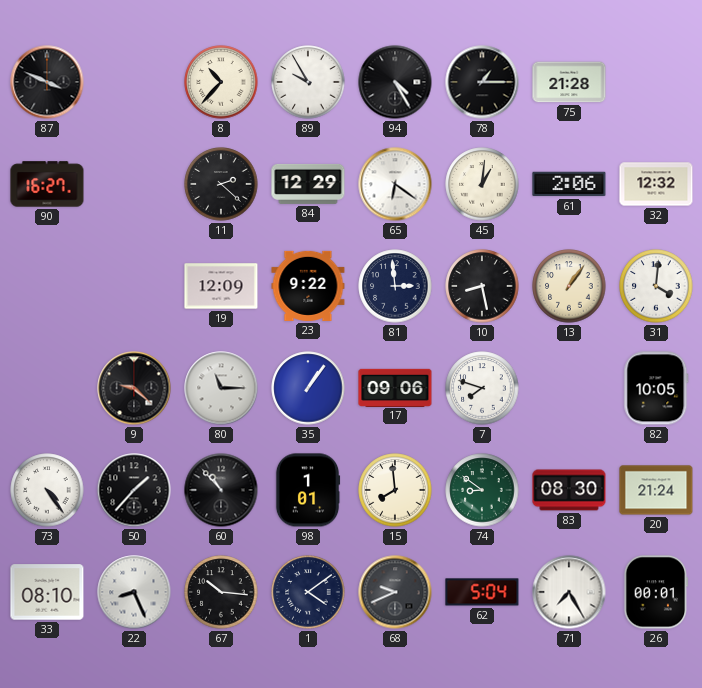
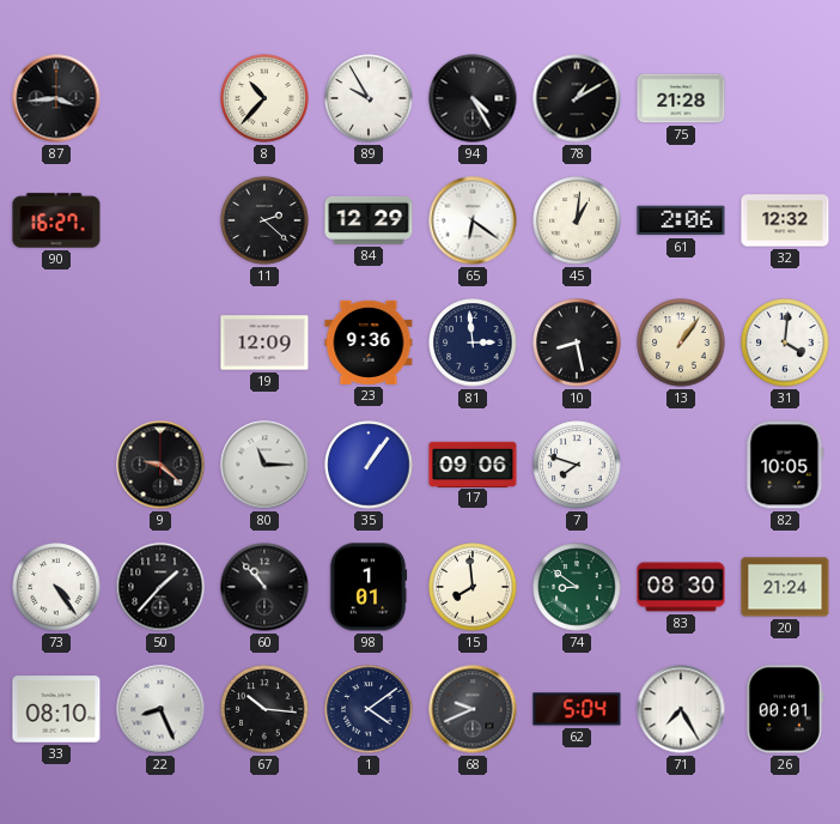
87: 3:49 -> 3:44 (56, 98)
78: 1:15 -> 1:10 (577, 98)
23: 9:22 -> 9:36 (369, 343)
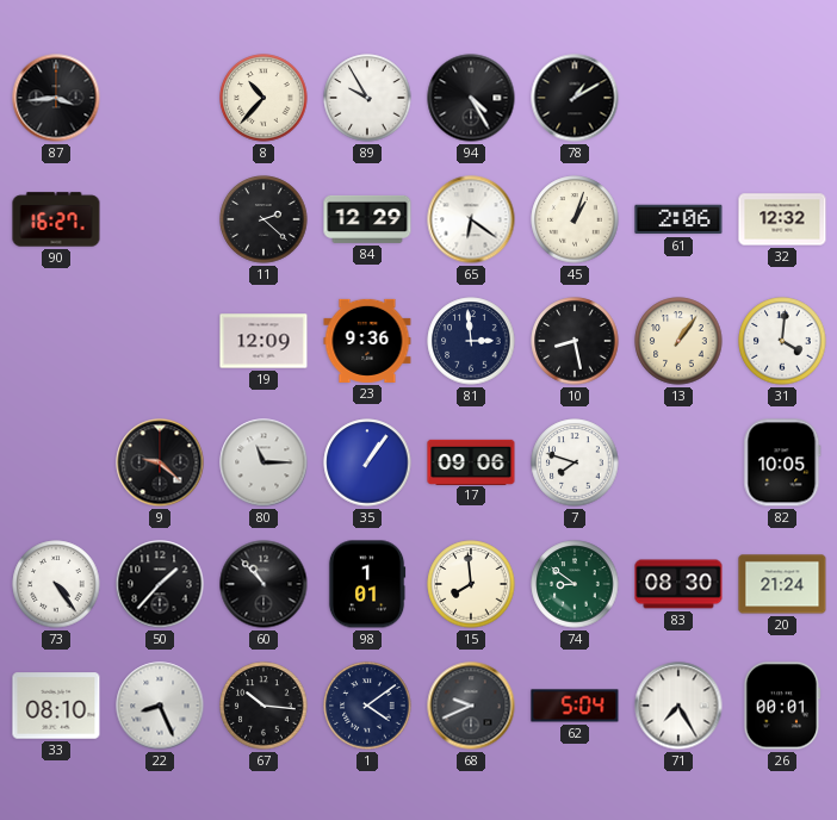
75: 21:28 -> none (681, 98)
45: 1:01 -> 1:03 (575, 219)
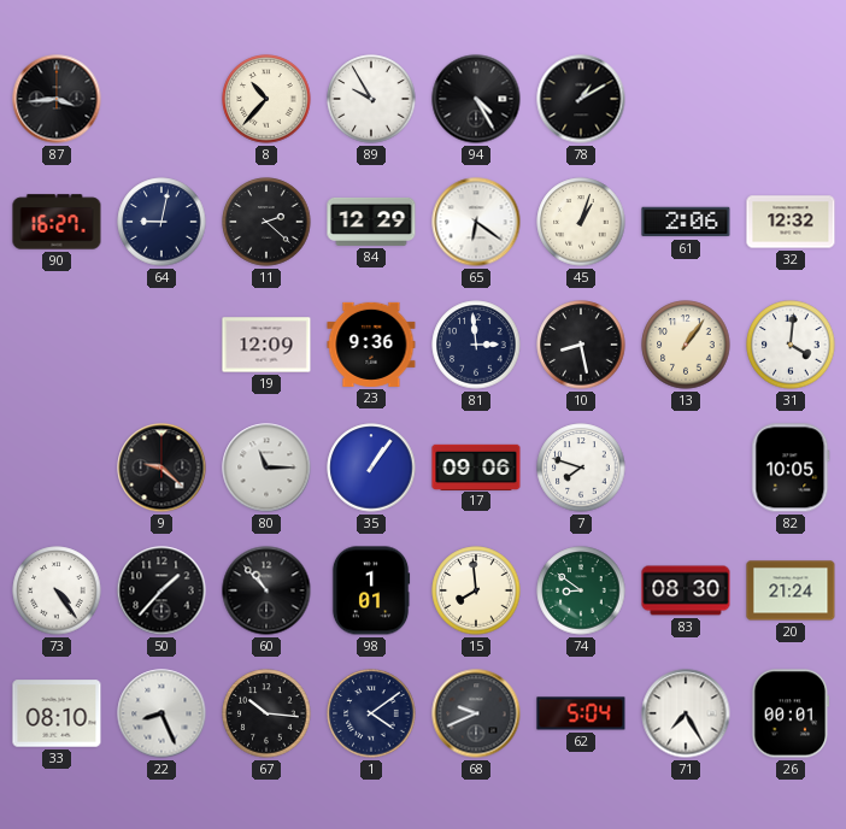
64: none -> 9:02 (161, 222)
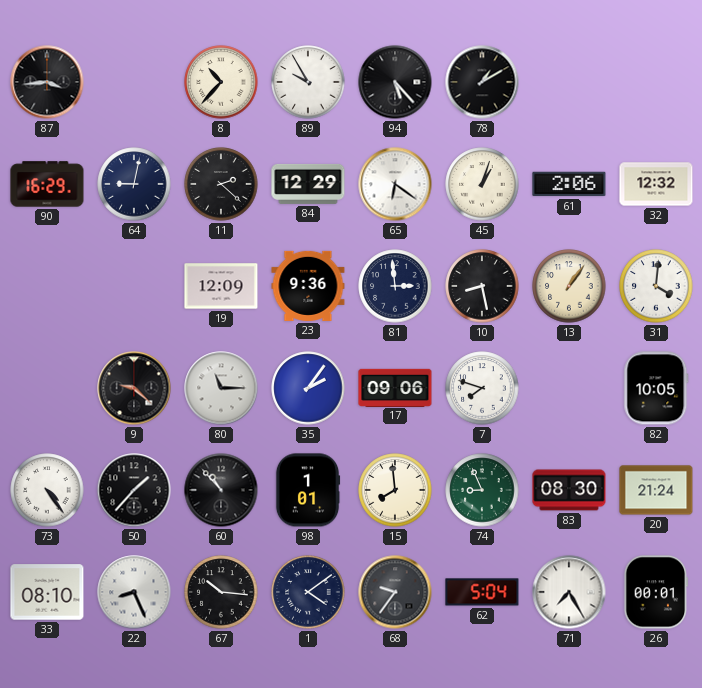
94: 4:25 -> 5:23 (395, 82)
90: 16:27 -> 16:29 (47, 184)
35: 1:06 -> 2:06 (308, 388)
74: 8:51 -> 8:56 (482, 490)
68: 9:41 -> 9:36 (395, 592)
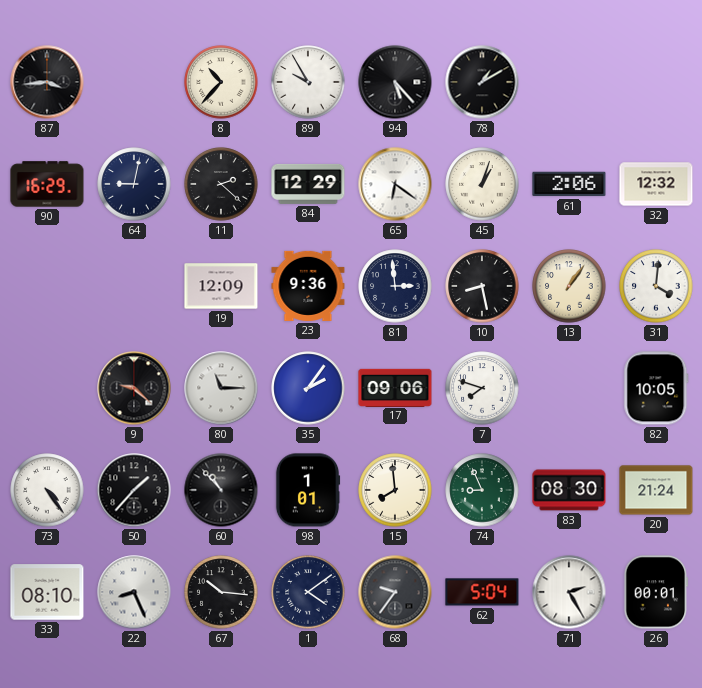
71: 7:25 -> 2:25 (569, 592)
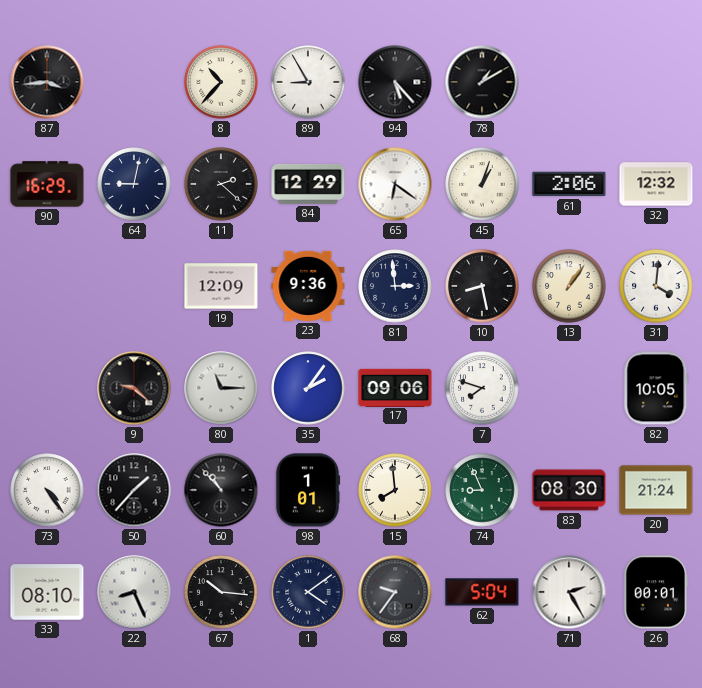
89: 9:55 -> 8:55 (308, 82)
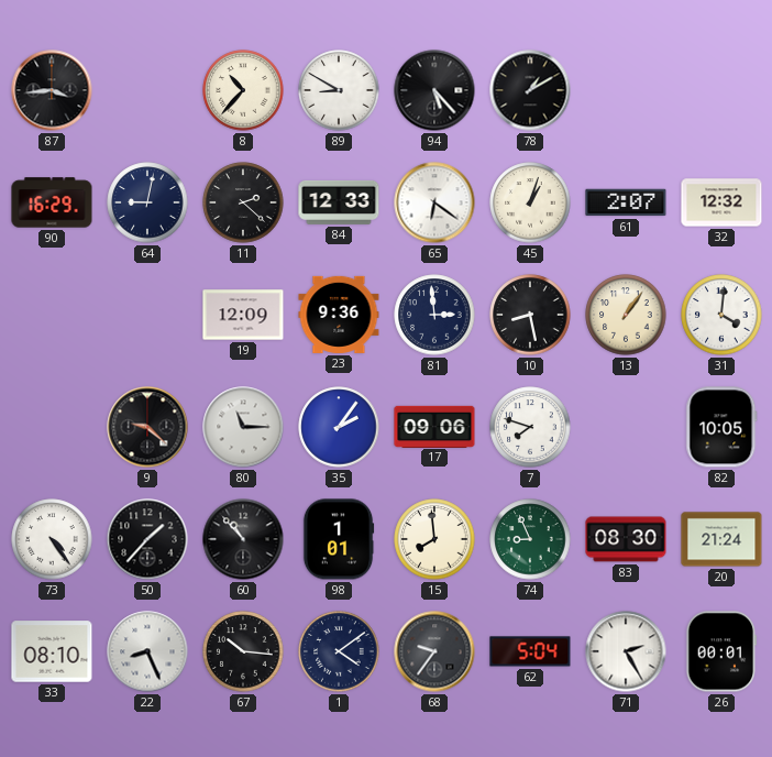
89: 8:55 -> 8:50 (339, 90)
84: 12:29 -> 12:33 (339, 202)
61: 2:06 -> 2:07 (626, 202)
